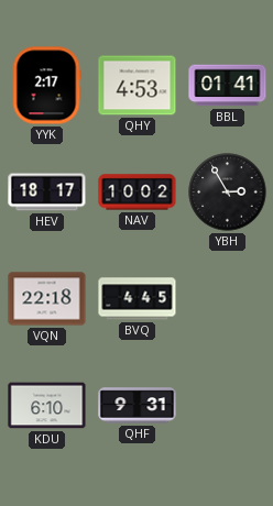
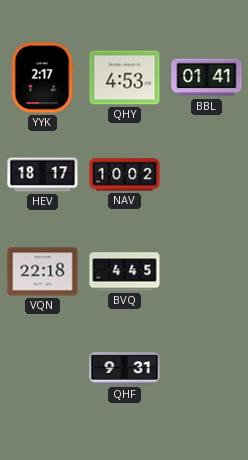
YBH: 2:55 -> none (228, 193)
KDU: 6:10 -> none (47, 406)
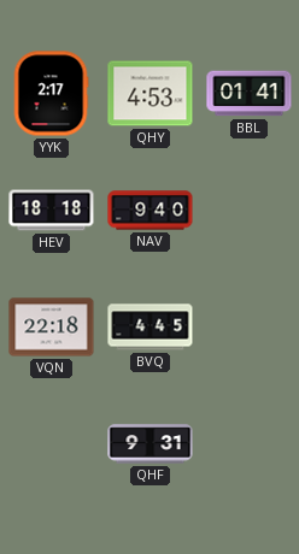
HEV: 18:17 -> 18:18 (52, 211)
NAV: 10:02 -> 9:40 (151, 211)
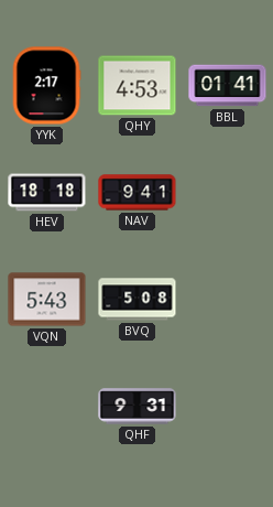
NAV: 9:40 -> 9:41 (138, 193)
VQN: 22:18 -> 5:43 (47, 300)
BVQ: 4:45 -> 5:08 (138, 300)
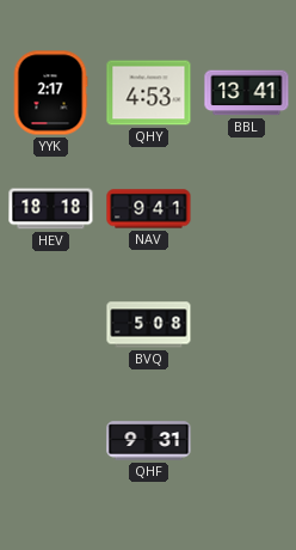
BBL: 01:41 -> 13:41 (247, 93)
VQN: 5:43 -> none (47, 300)
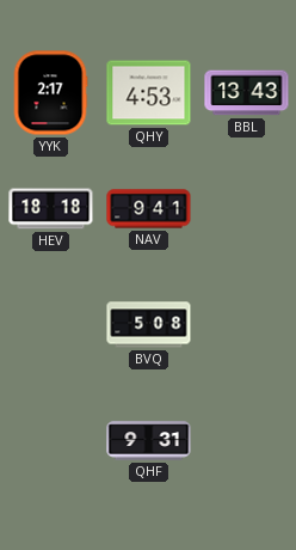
BBL: 13:41 -> 13:43 (247, 93)
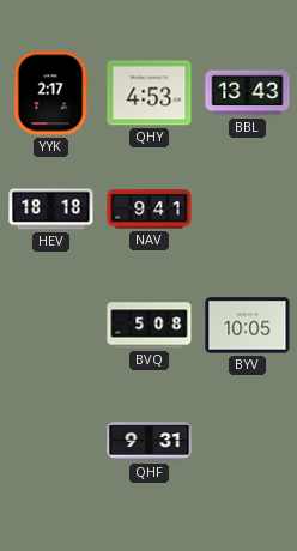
BYV: none -> 10:05 (248, 326)
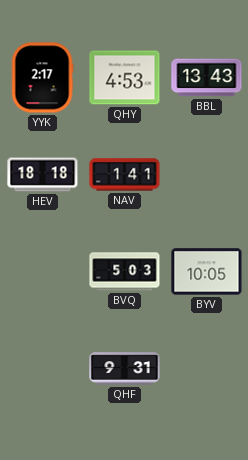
NAV: 9:41 -> 1:41 (125, 175)
BVQ: 5:08 -> 5:03 (125, 272)
